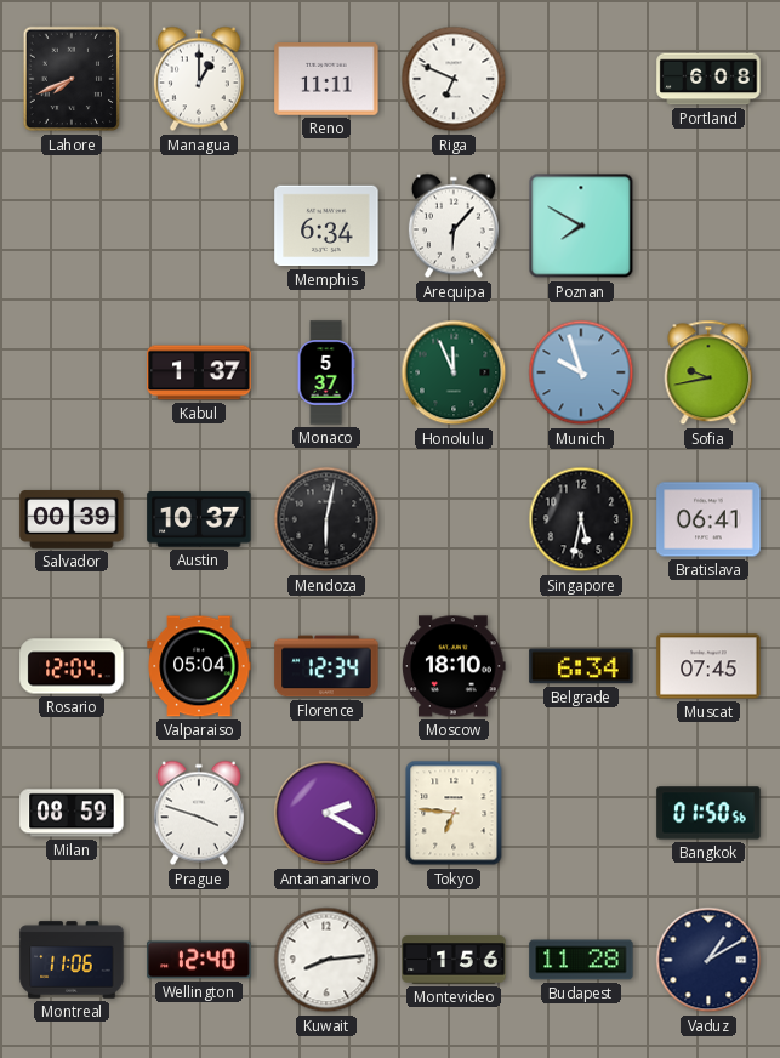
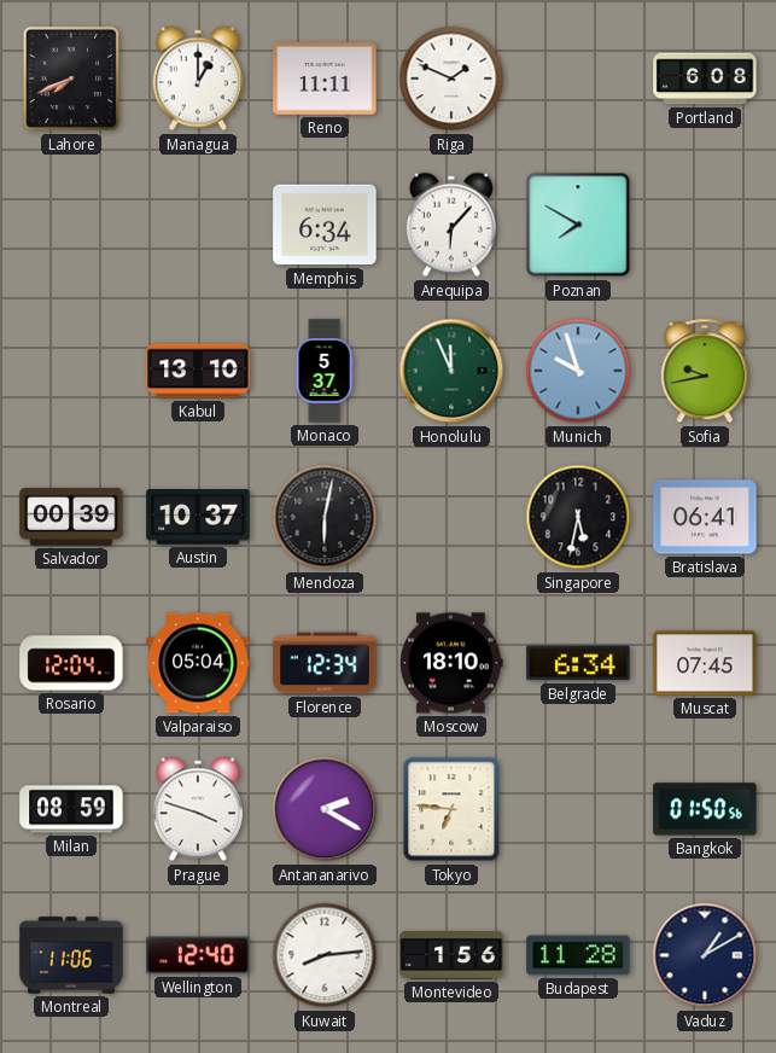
Riga: 6:49 -> 1:49 (451, 78)
Kabul: 1:37 -> 13:10 (198, 371)
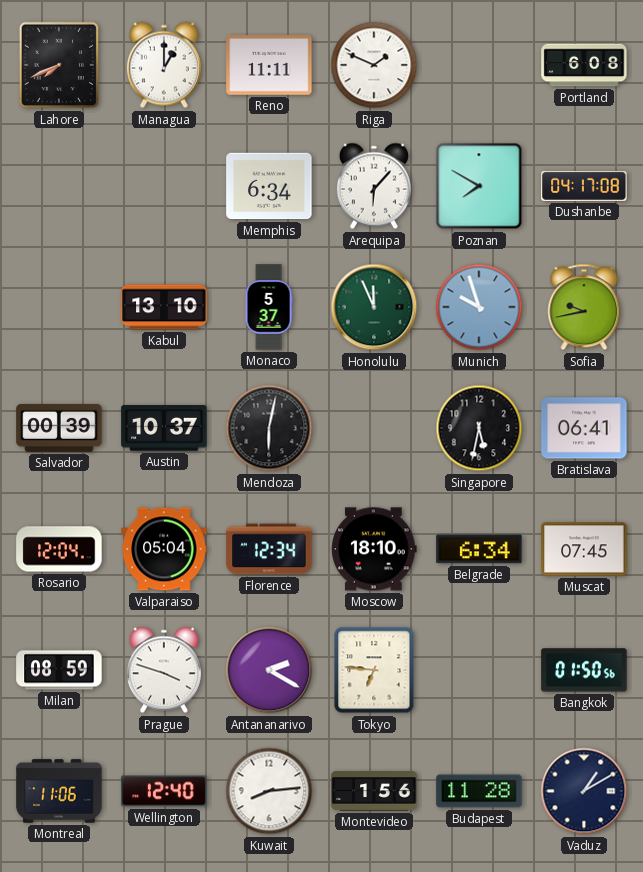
Dushanbe: none -> 04:17 (584, 186)
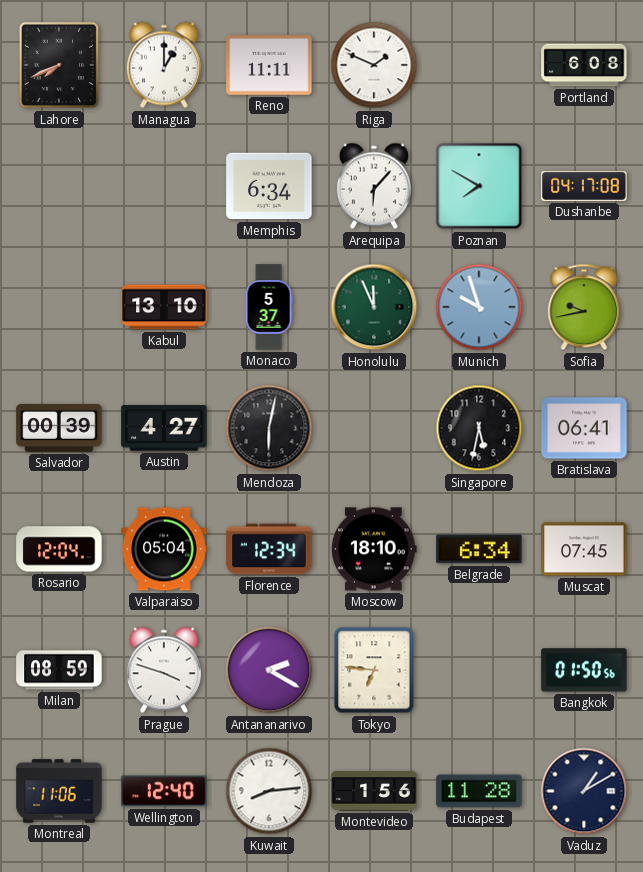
Austin: 10:37 -> 4:27 (164, 429)
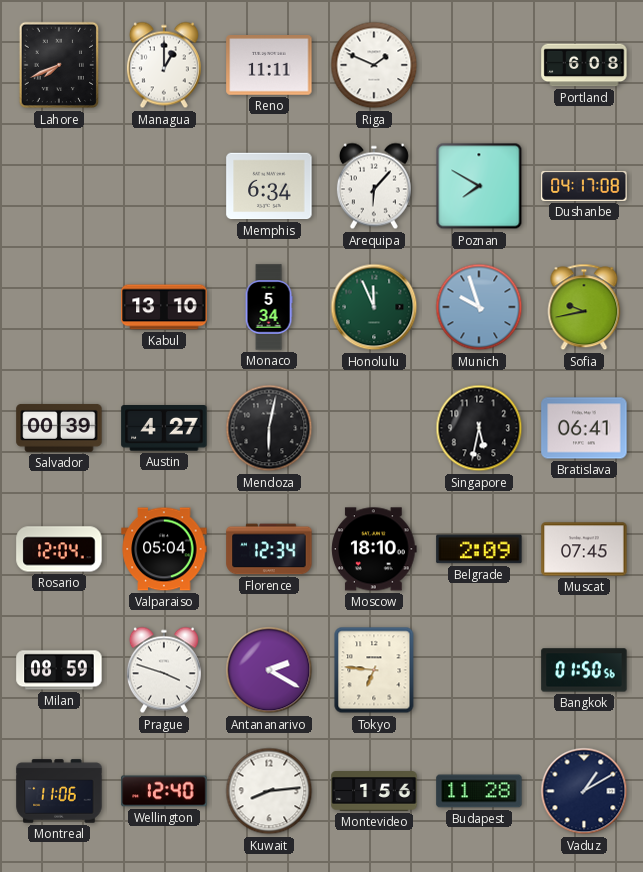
Monaco: 5:37 -> 5:34 (269, 307)
Belgrade: 6:34 -> 2:09 (479, 549)
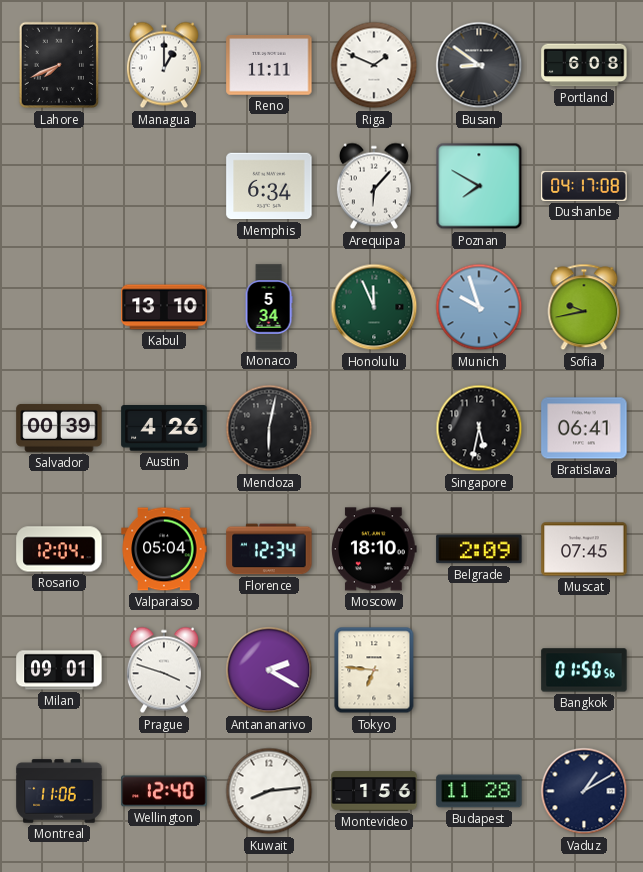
Busan: none -> 8:51 (479, 65)
Austin: 4:27 -> 4:26 (164, 429)
Milan: 08:59 -> 09:01 (59, 670)
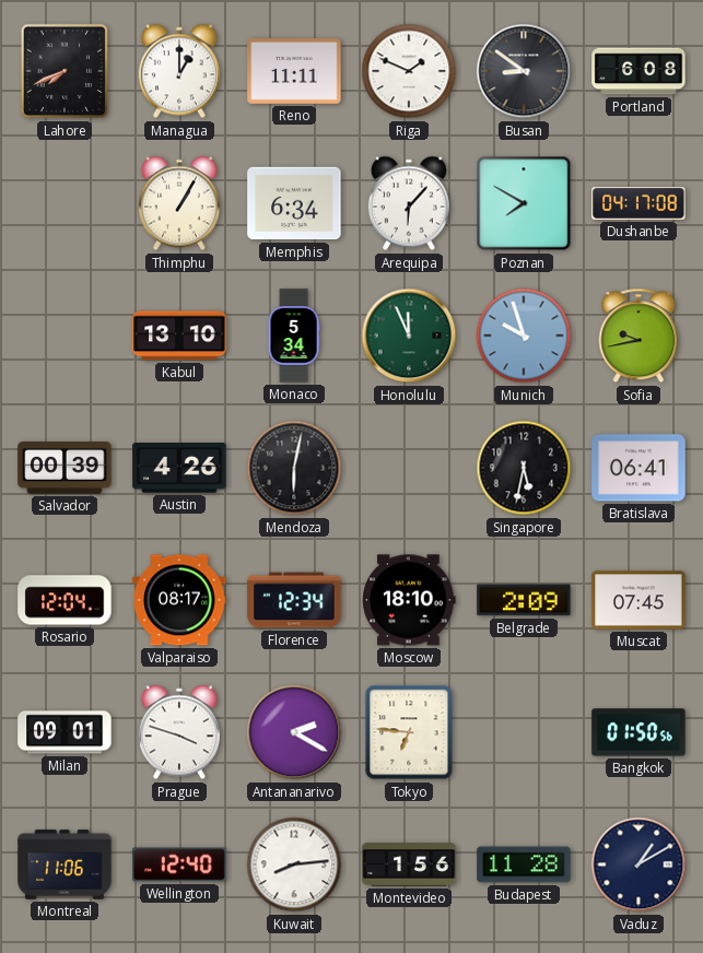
Thimphu: none -> 1:05 (179, 203)
Valparaiso: 05:04 -> 08:17 (179, 600)
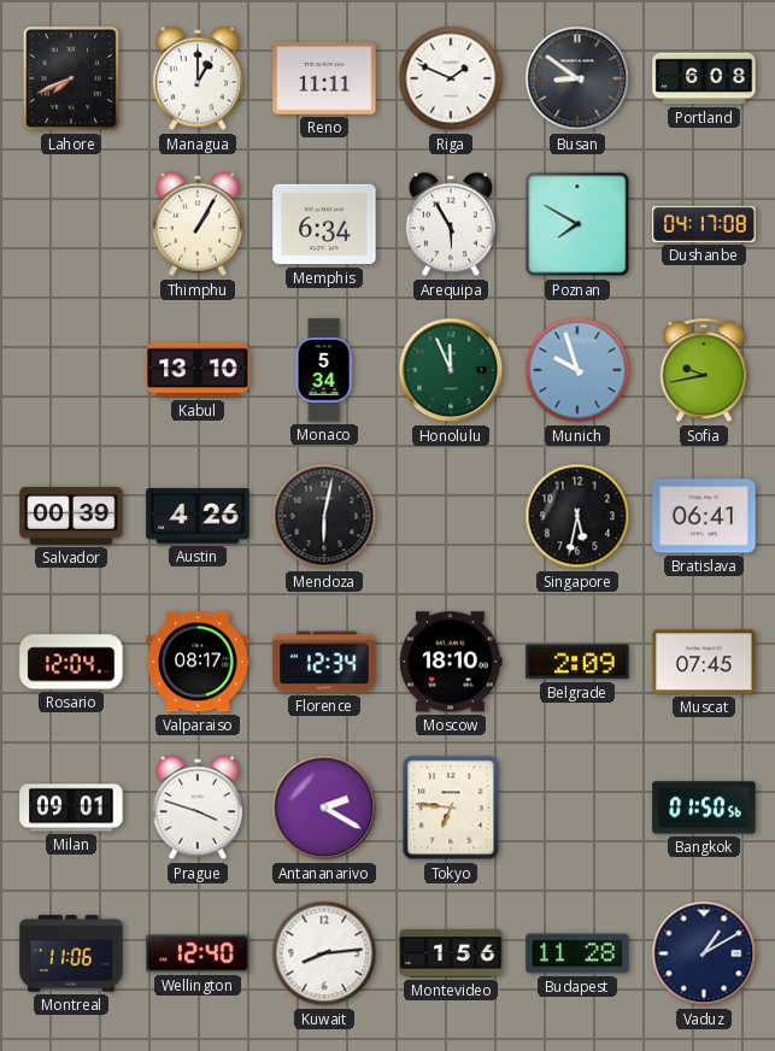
Arequipa: 6:07 -> 5:55 (451, 224)
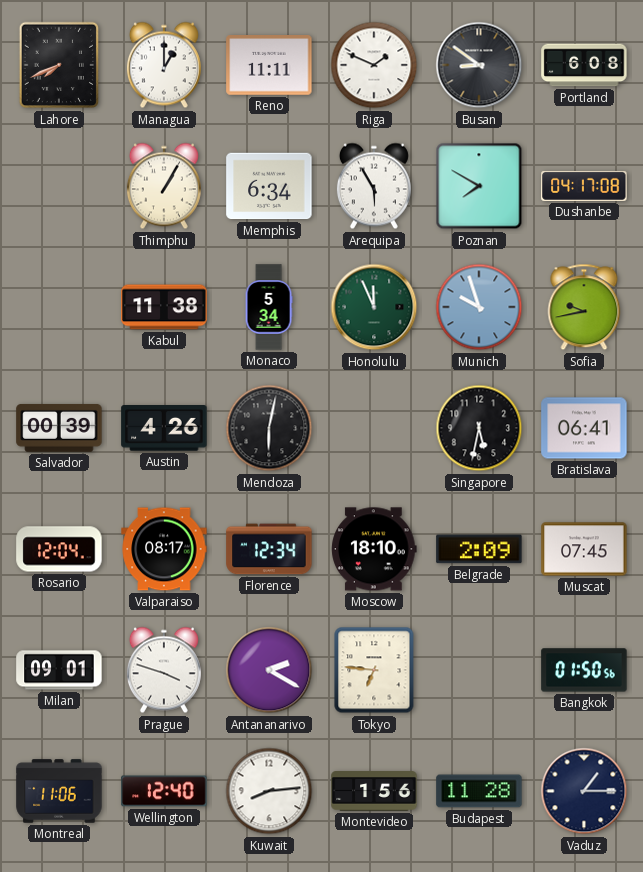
Kabul: 13:10 -> 11:38 (164, 307)
Vaduz: 1:10 -> 1:15 (584, 791)
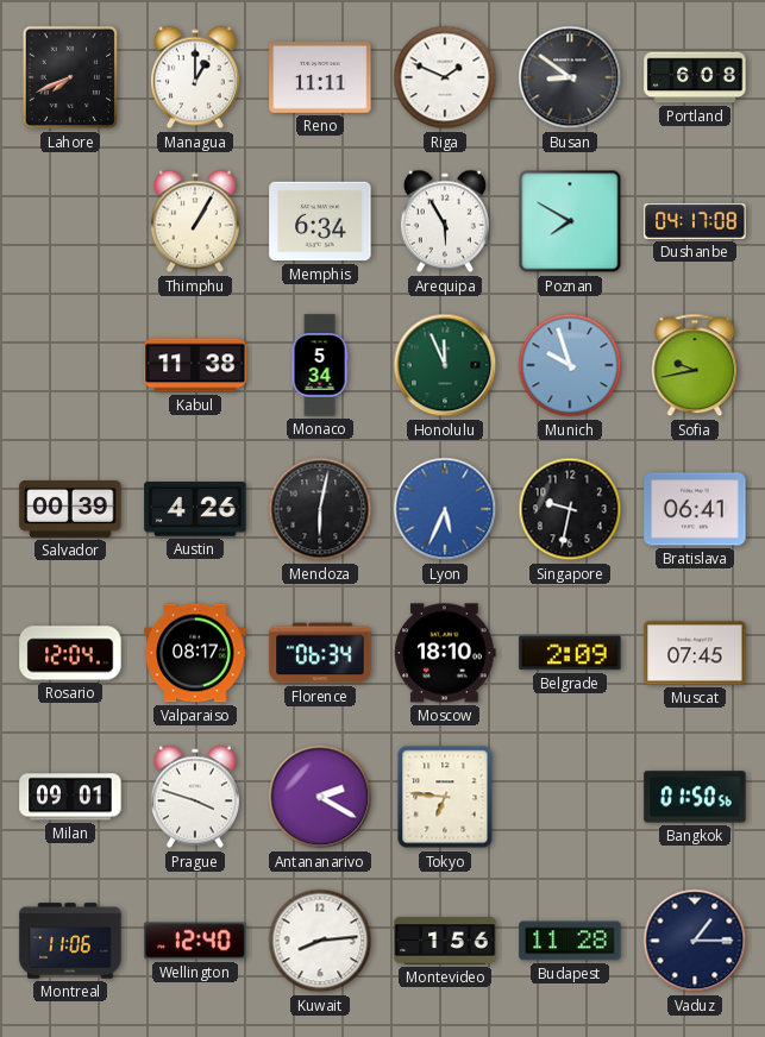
Lyon: none -> 5:34 (445, 509)
Singapore: 5:32 -> 9:32 (570, 509)
Florence: 12:34 -> 06:34 (320, 653)
